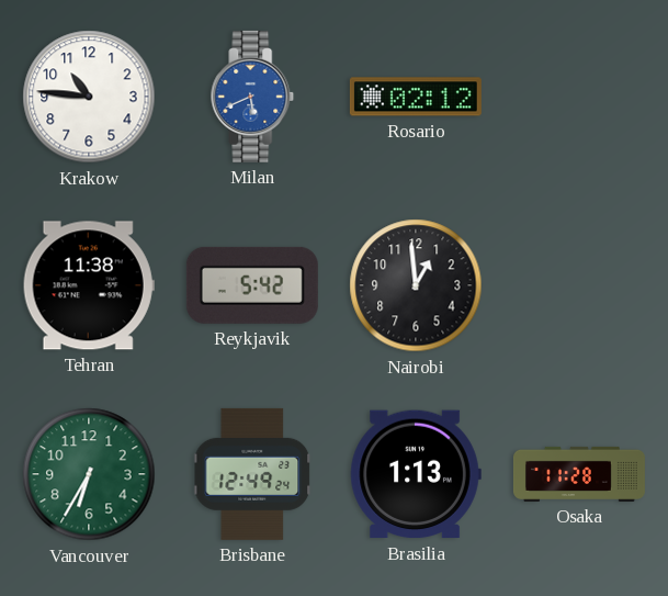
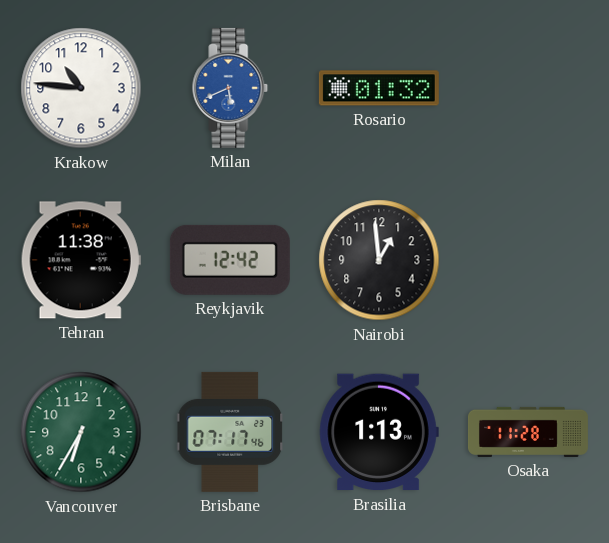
Rosario: 02:12 -> 01:32 (379, 88)
Reykjavik: 5:42 -> 12:42 (230, 260)
Brisbane: 12:49 -> 07:17 (231, 432)
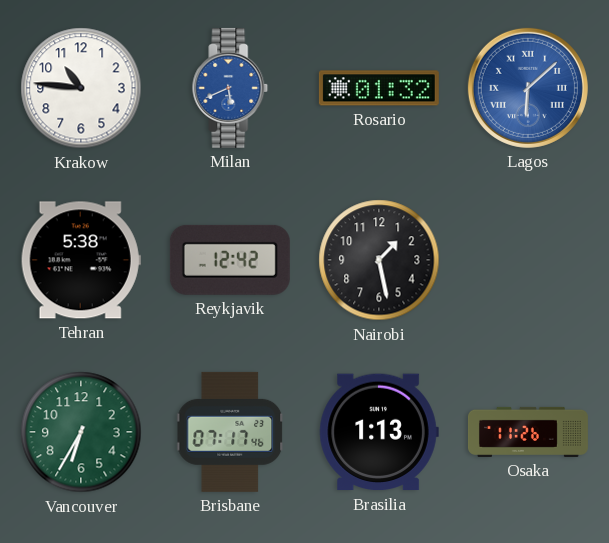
Lagos: none -> 6:08 (528, 88)
Tehran: 11:38 -> 5:38 (81, 260)
Nairobi: 12:59 -> 1:28 (379, 260)
Osaka: 11:28 -> 11:26 (528, 432)
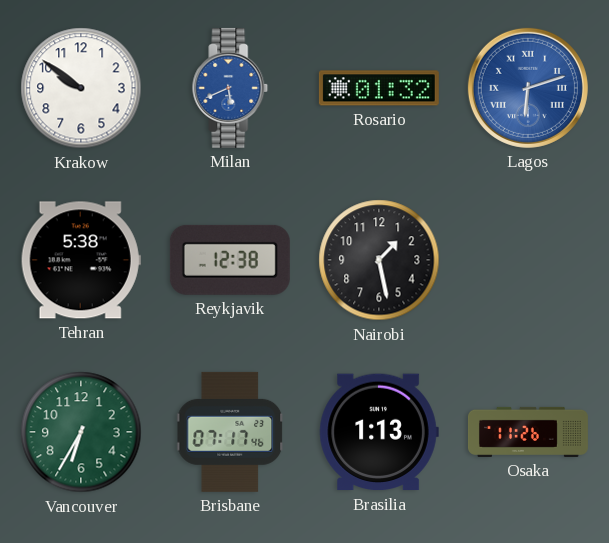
Krakow: 10:46 -> 9:51 (81, 88)
Lagos: 6:08 -> 6:12 (528, 88)
Reykjavik: 12:42 -> 12:38 (230, 260)
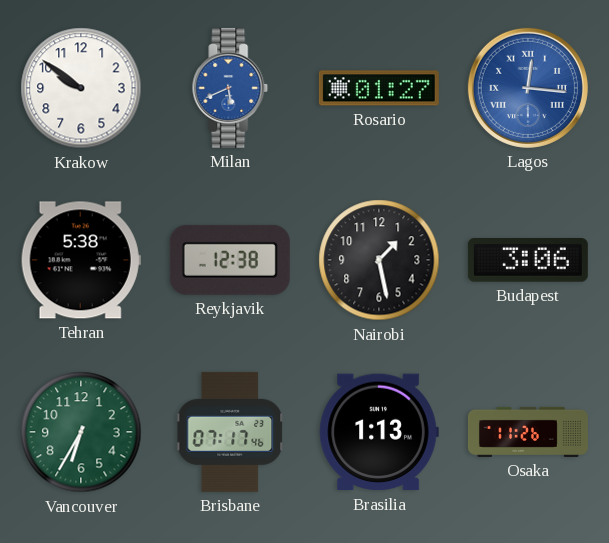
Rosario: 01:32 -> 01:27 (379, 88)
Lagos: 6:12 -> 12:16 (528, 88)
Budapest: none -> 3:06 (528, 260)
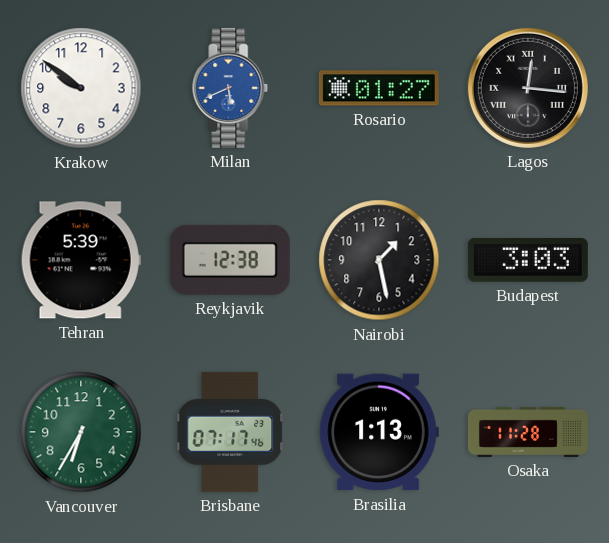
Lagos dial: blue -> black (528, 88)
Tehran: 5:38 -> 5:39 (81, 260)
Budapest: 3:06 -> 3:03 (528, 260)
Osaka: 11:26 -> 11:28 (528, 432)
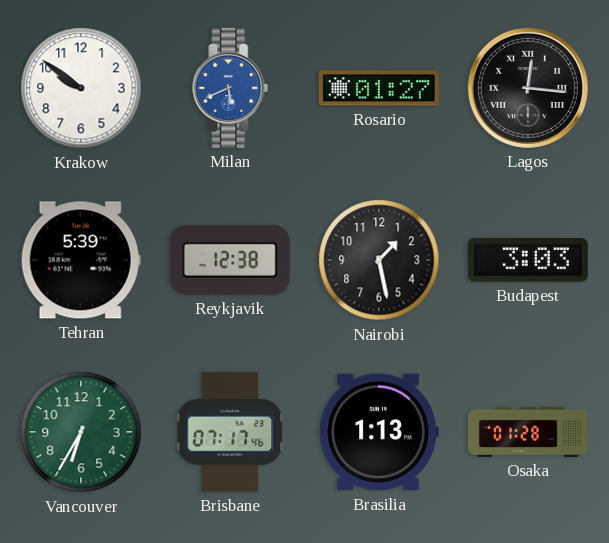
Osaka: 11:28 -> 01:28 (528, 432)
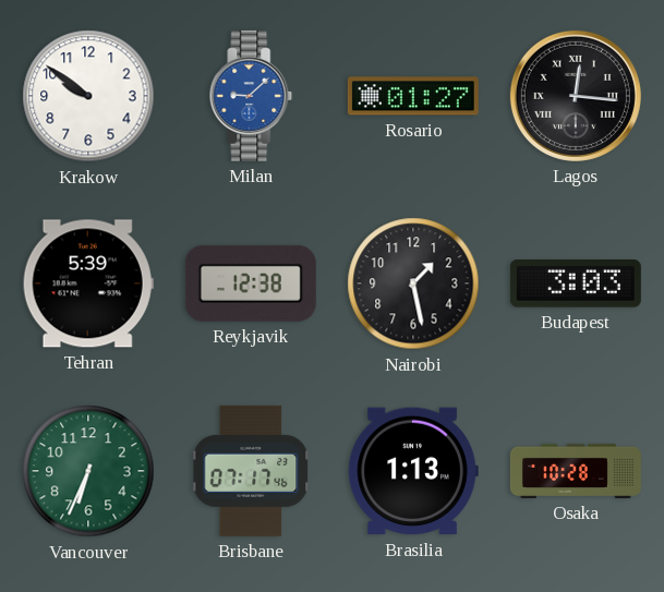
Milan: 5:41 -> 9:08 (251, 96)
Vancouver: 6:35 -> 6:34 (88, 471)
Osaka: 01:28 -> 10:28 (576, 471)
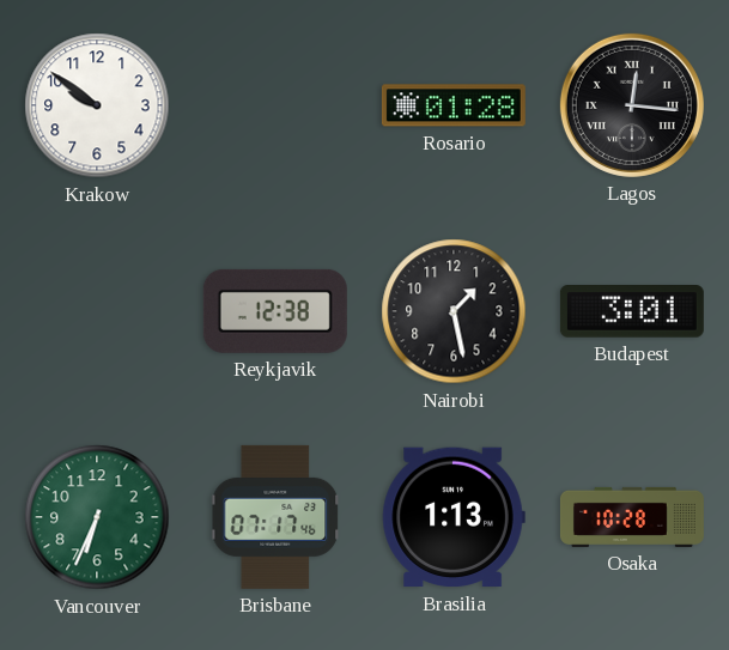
Milan: 9:08 -> none (251, 96)
Rosario: 01:27 -> 01:28 (454, 105)
Tehran: 5:39 -> none (88, 283)
Budapest: 3:03 -> 3:01 (632, 311)
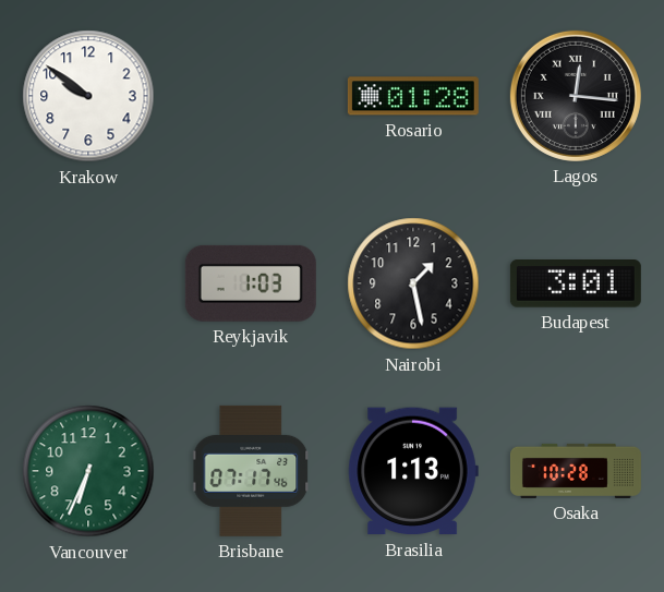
Reykjavik: 12:38 -> 1:03 (251, 283)
